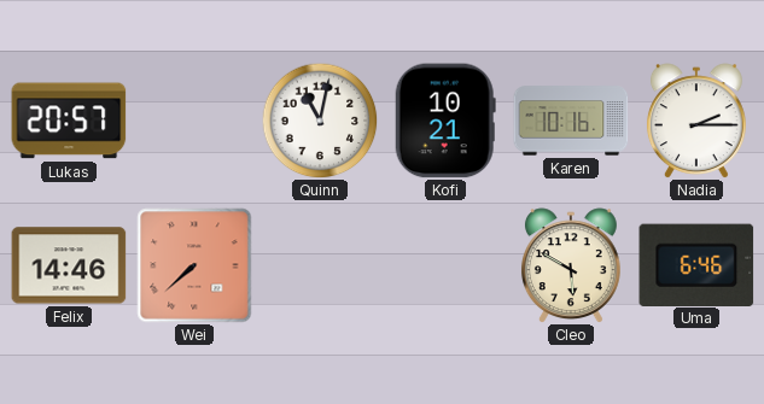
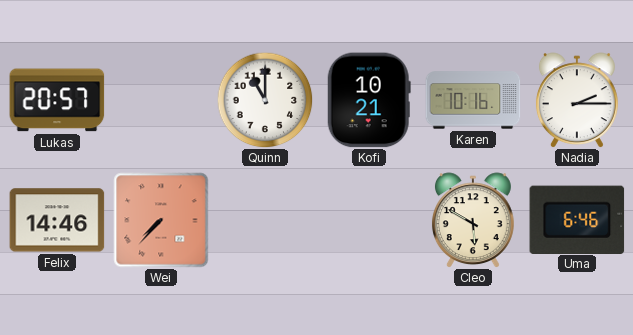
Quinn: 11:02 -> 11:00 (265, 100)
Wei: 7:38 -> 7:37 (161, 220)
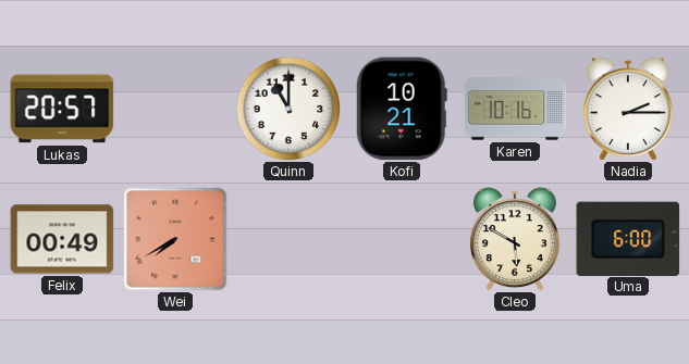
Felix: 14:46 -> 00:49 (62, 239)
Wei: 7:37 -> 7:40 (175, 239)
Uma: 6:46 -> 6:00 (628, 238)
